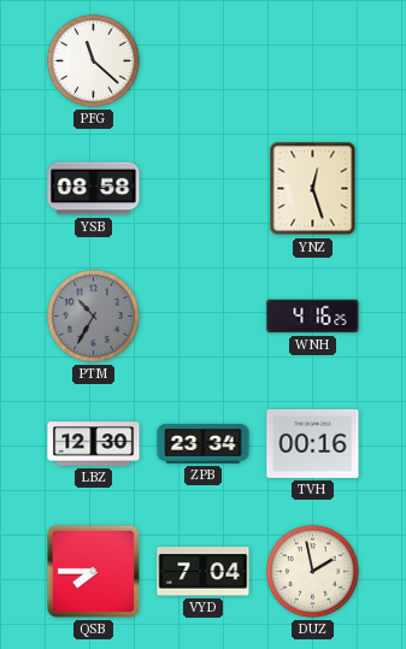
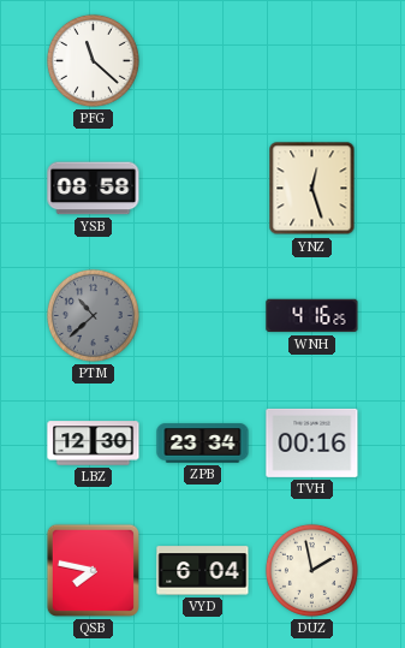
PTM: 10:35 -> 10:38 (93, 315)
QSB: 7:45 -> 7:47 (93, 570)
VYD: 7:04 -> 6:04 (203, 571)
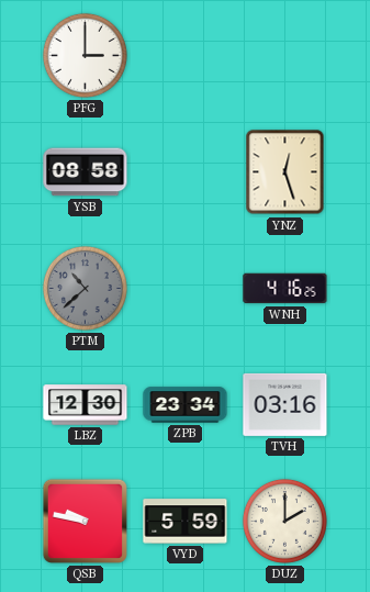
PFG: 11:22 -> 3:00 (85, 55)
TVH: 00:16 -> 03:16 (285, 404)
QSB: 7:47 -> 9:47 (85, 521)
VYD: 6:04 -> 5:59 (186, 522)
DUZ: 1:58 -> 2:00 (284, 521)
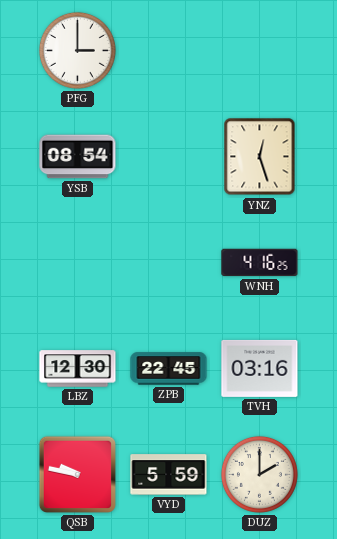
YSB: 08:58 -> 08:54 (78, 157)
PTM: 10:38 -> none (85, 288)
ZPB: 23:34 -> 22:45 (169, 369)
